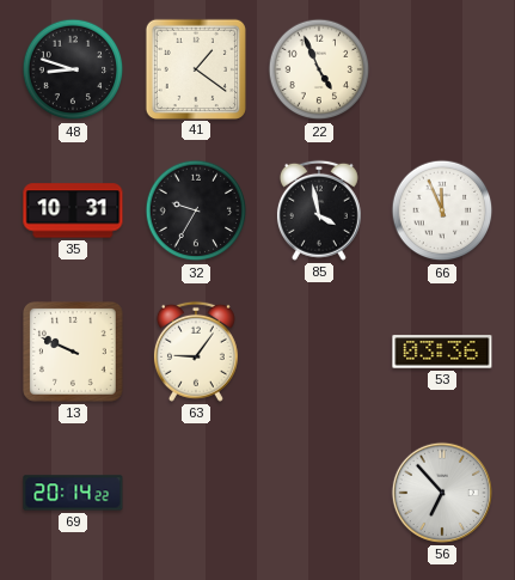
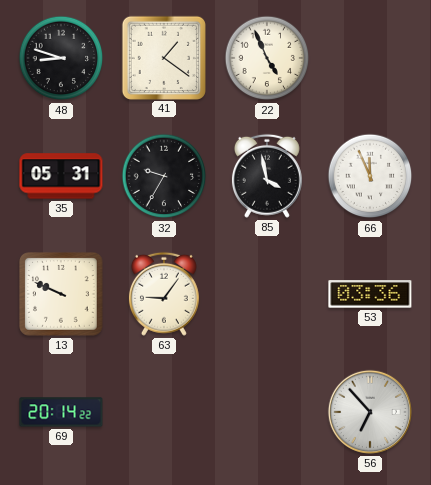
35: 10:31 -> 05:31 (61, 176)
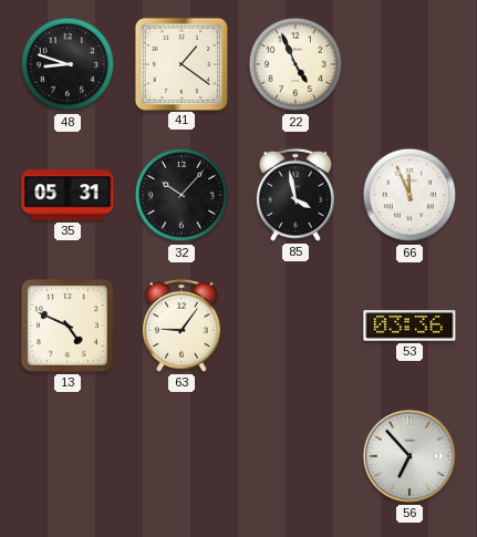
32: 9:35 -> 10:07 (182, 195)
13: 9:49 -> 4:49 (68, 326)
69: 20:14 -> none (61, 412)
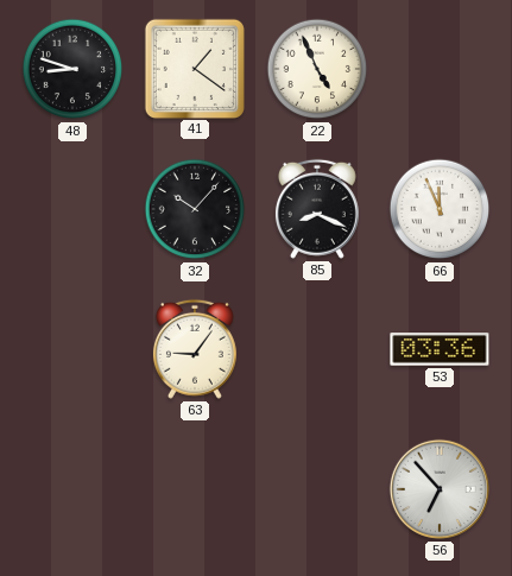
35: 05:31 -> none (68, 195)
85: 3:58 -> 8:19 (317, 209)
13: 4:49 -> none (68, 326)
